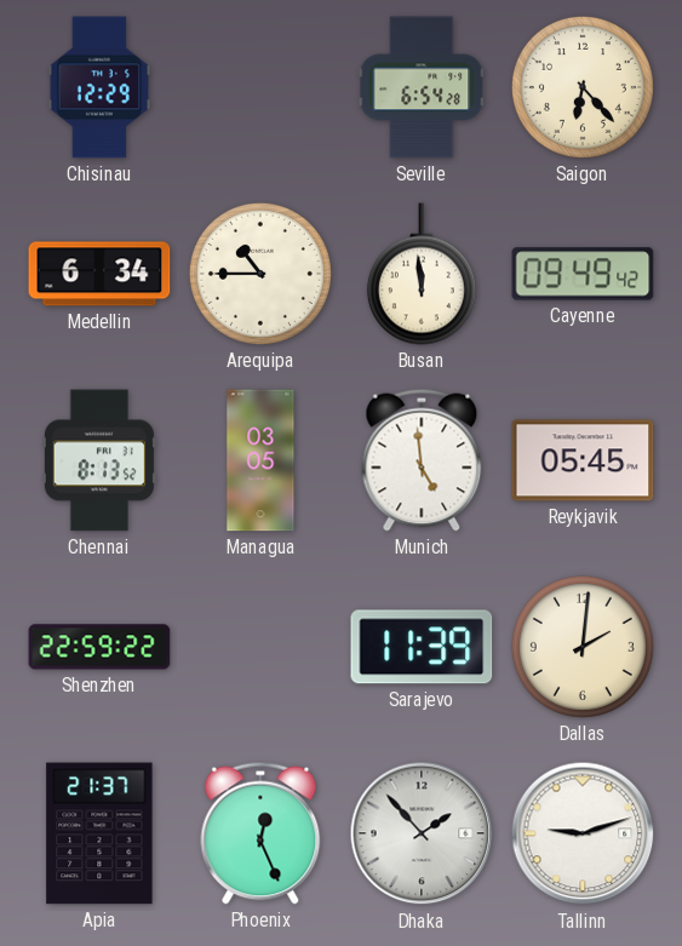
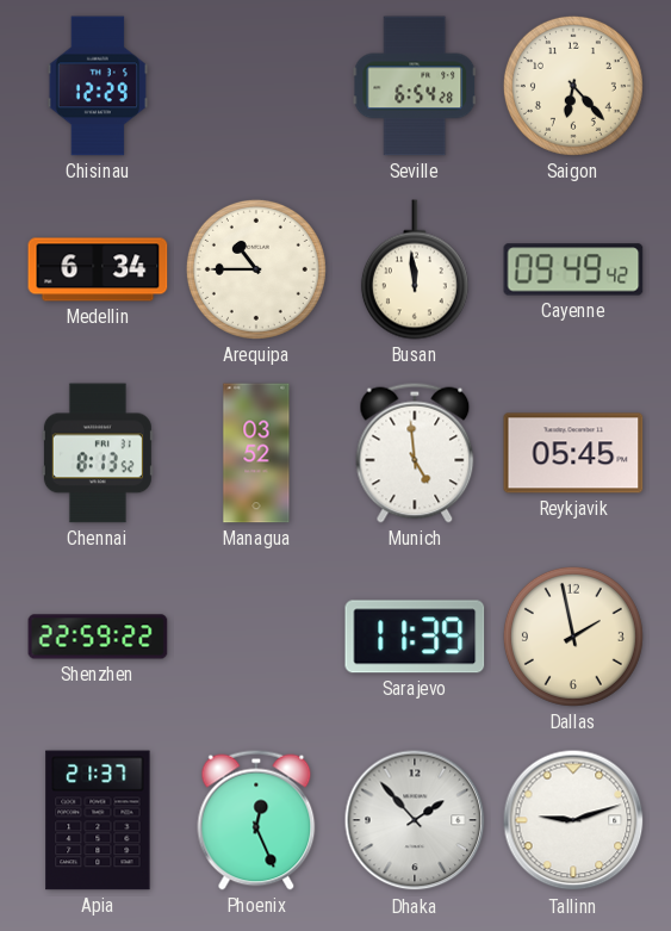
Managua: 03:05 -> 03:52 (256, 453)
Dallas: 2:01 -> 1:58 (573, 637)
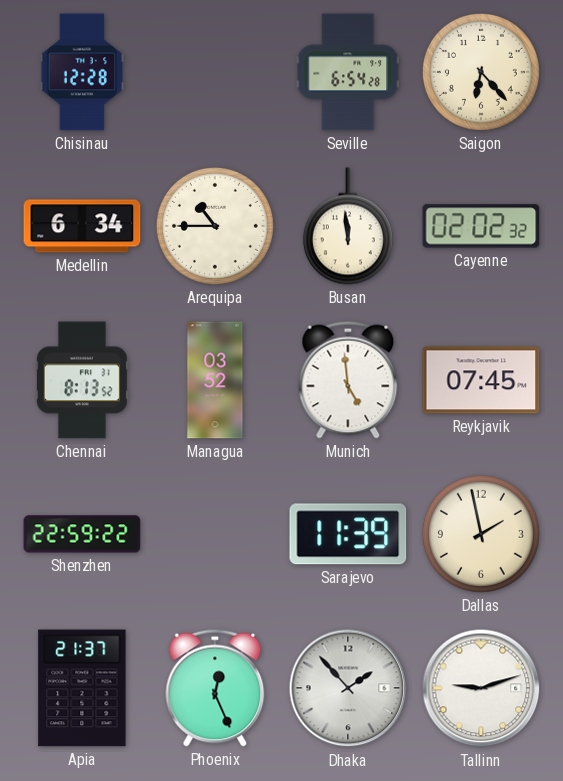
Chisinau: 12:29 -> 12:28 (82, 72)
Cayenne: 09:49 -> 02:02 (481, 226)
Reykjavik: 05:45 -> 07:45 (481, 380)
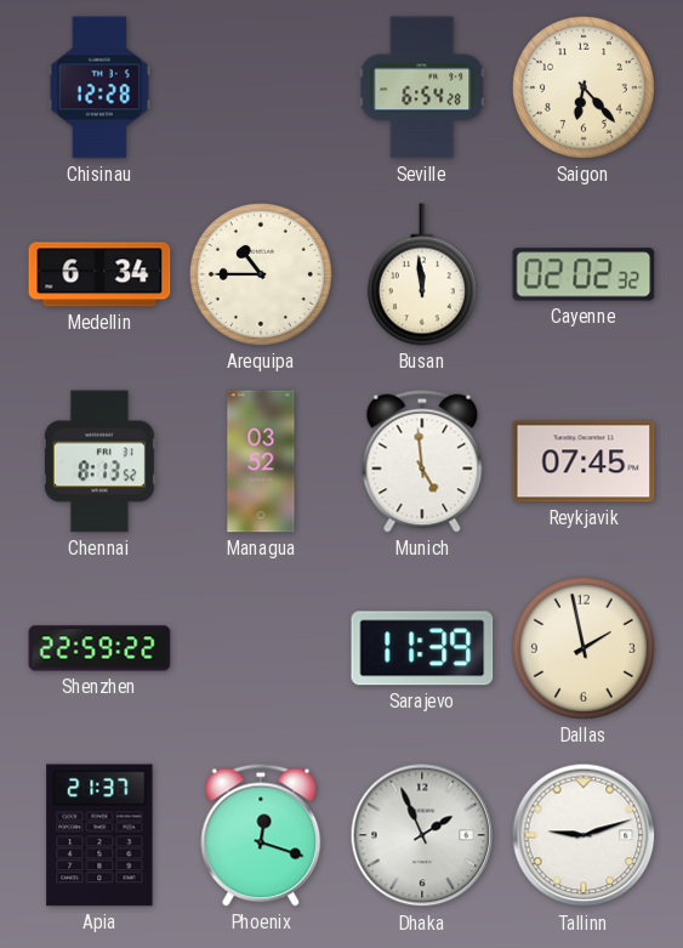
Phoenix: 12:26 -> 12:18 (261, 835)
Dhaka: 1:53 -> 1:56 (422, 835)
